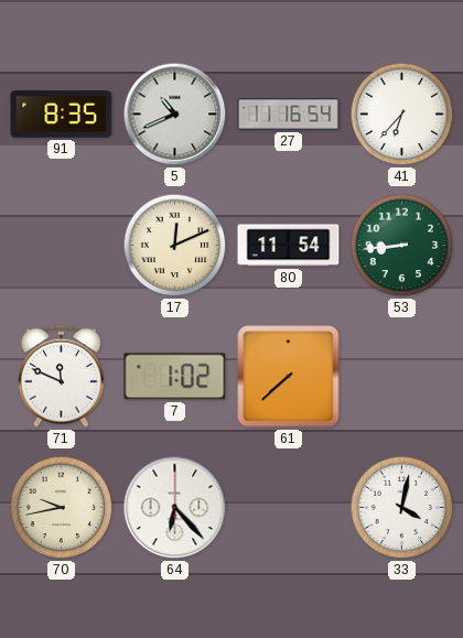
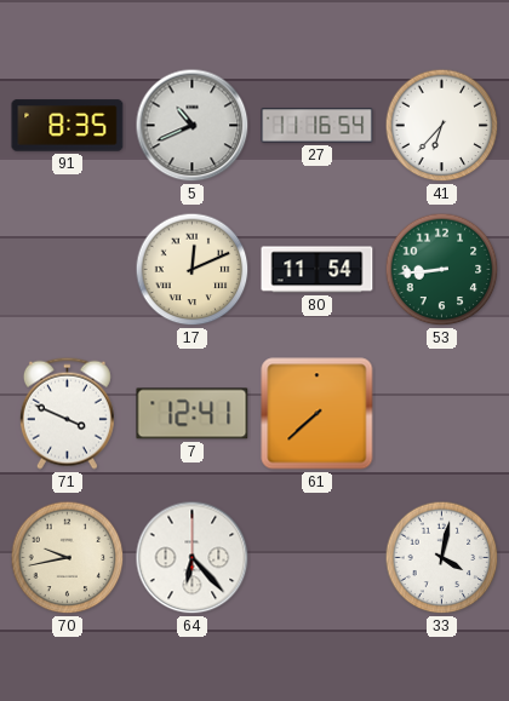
71: 11:49 -> 3:49 (67, 413)
7: 1:02 -> 12:41 (193, 414)
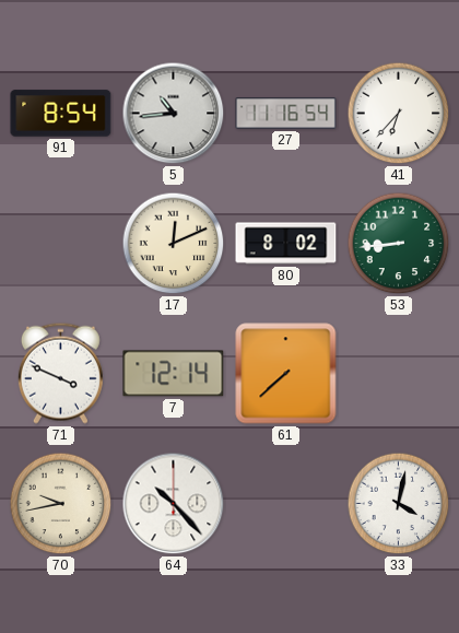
91: 8:35 -> 8:54 (61, 114)
5: 10:41 -> 10:44 (174, 114)
80: 11:54 -> 8:02 (286, 244)
7: 12:41 -> 12:14 (174, 374)
64: 6:23 -> 10:23 (174, 504)
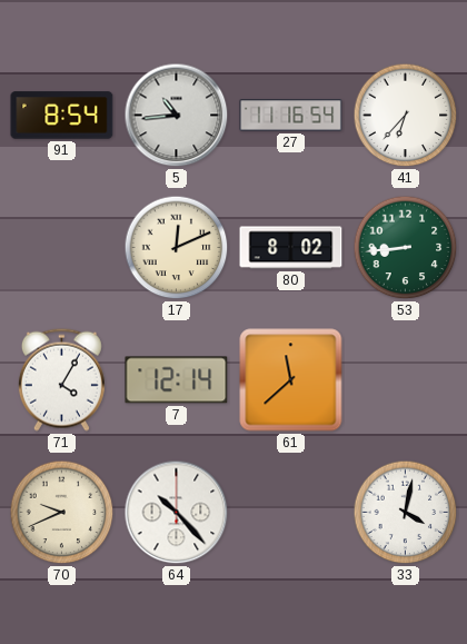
71: 3:49 -> 4:05 (61, 379)
61: 7:38 -> 11:38 (291, 380)
70: 9:43 -> 9:41 (62, 513)
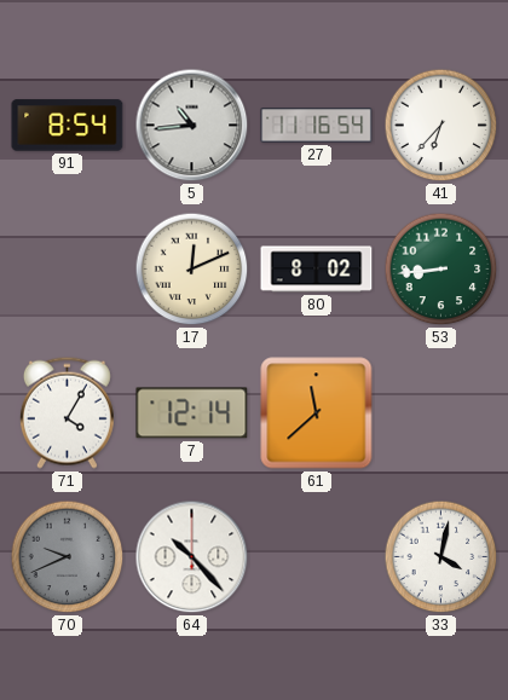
70 dial: cream -> grey (68, 557)
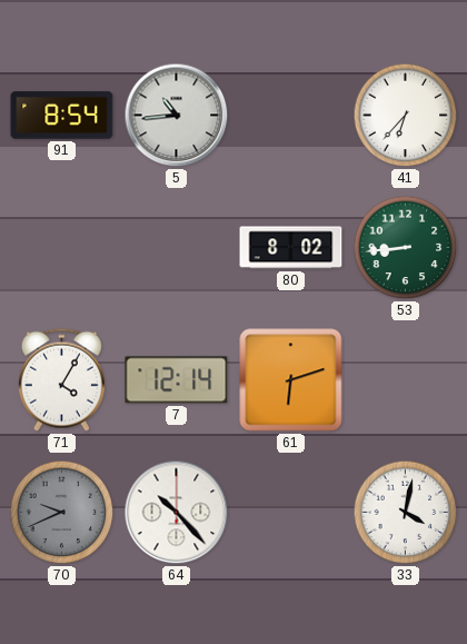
27: 11:16 -> none (317, 126)
17: 12:11 -> none (192, 270)
61: 11:38 -> 6:12 (291, 380)
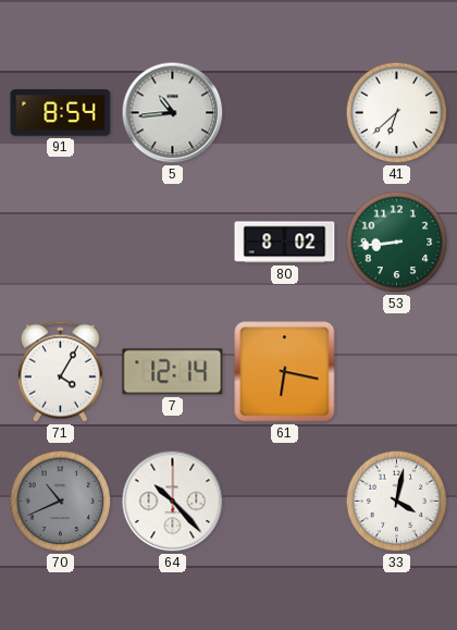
41: 6:37 -> 6:38 (397, 113)
61: 6:12 -> 6:17 (285, 372)
70: 9:41 -> 10:41 (61, 502)
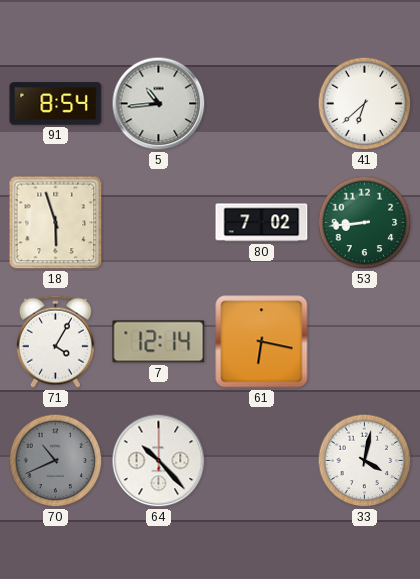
18: none -> 5:57 (56, 223)
80: 8:02 -> 7:02 (262, 223)
